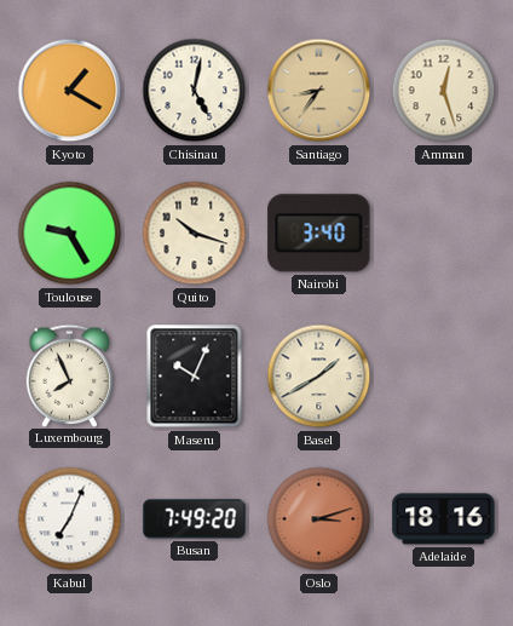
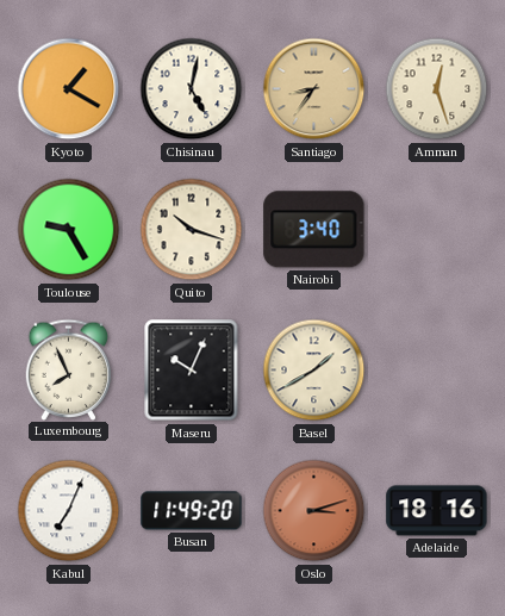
Busan: 7:49 -> 11:49 (192, 511)
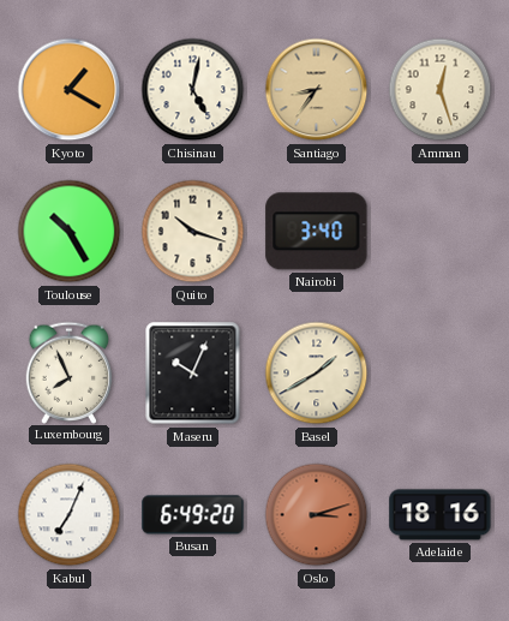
Toulouse: 9:25 -> 10:25 (70, 232)
Busan: 11:49 -> 6:49 (193, 515)
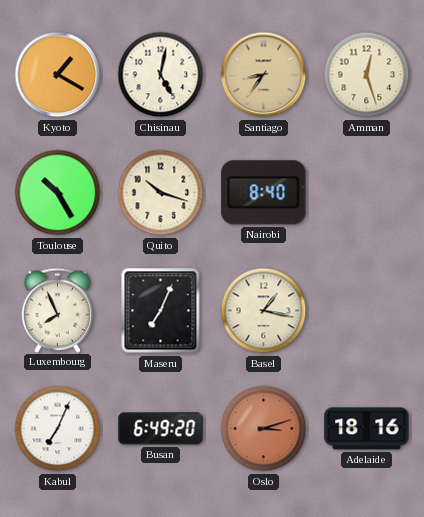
Nairobi: 3:40 -> 8:40 (264, 193)
Maseru: 10:04 -> 7:04 (161, 311)
Basel: 1:40 -> 1:17 (264, 311)
